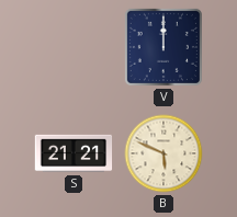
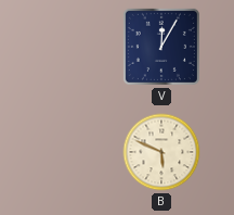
V: 12:00 -> 12:05 (161, 47)
S: 21:21 -> none (74, 153)
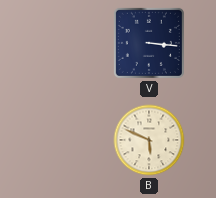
V: 12:05 -> 3:16 (149, 43)
